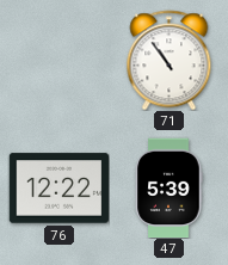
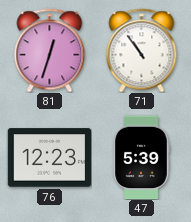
81: none -> 12:33 (50, 50)
76: 12:22 -> 12:23 (49, 158)
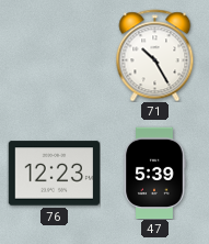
81: 12:33 -> none (50, 50)
71: 10:54 -> 10:25 (155, 55)
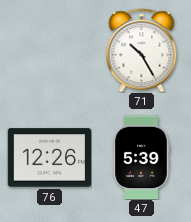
76: 12:23 -> 12:26 (49, 158)
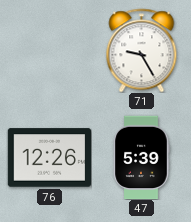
71: 10:25 -> 9:25 (142, 50)
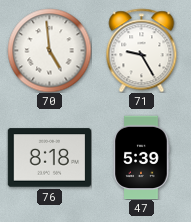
70: none -> 4:59 (49, 50)
76: 12:26 -> 8:18 (49, 158)
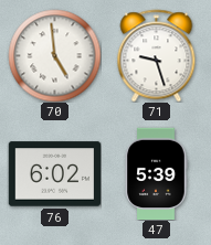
71: 9:25 -> 9:27 (157, 55)
76: 8:18 -> 6:02 (54, 174)
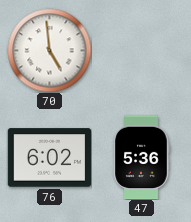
71: 9:27 -> none (157, 55)
47: 5:39 -> 5:36 (141, 157)
